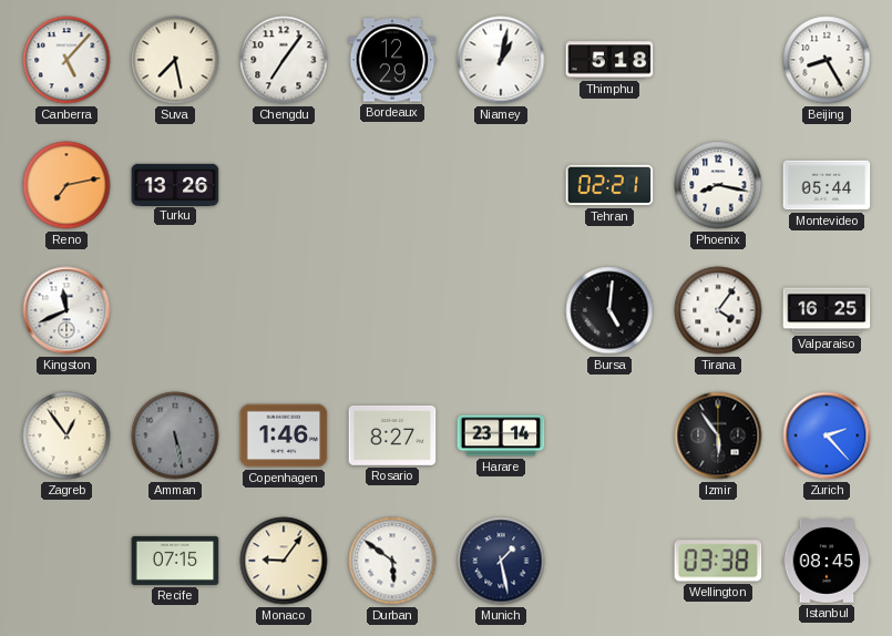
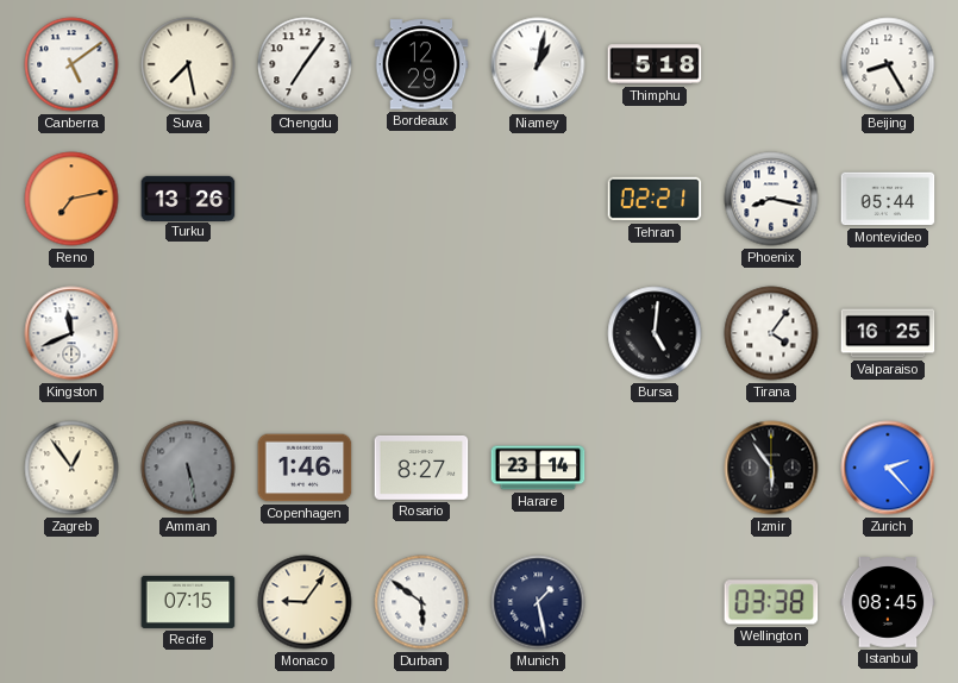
Canberra: 5:07 -> 5:09 (71, 64)
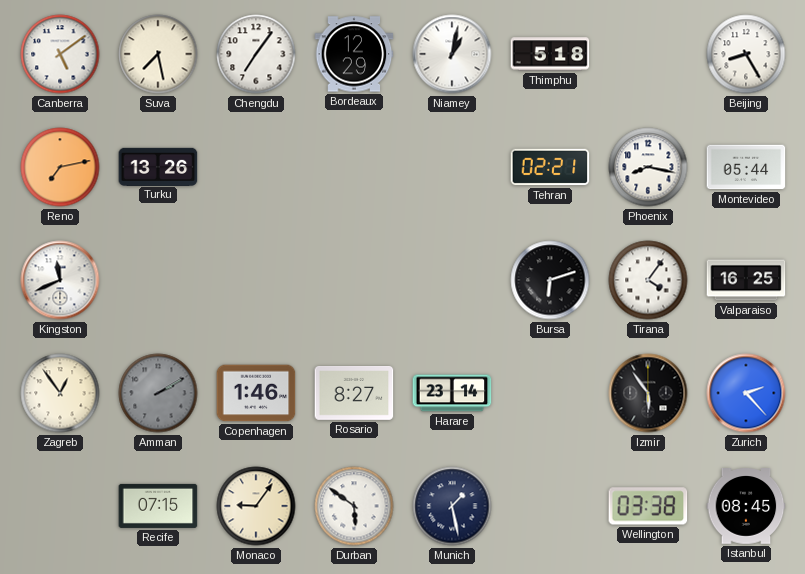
Bursa: 5:01 -> 6:12 (550, 280)
Amman: 5:28 -> 2:10 (158, 393)
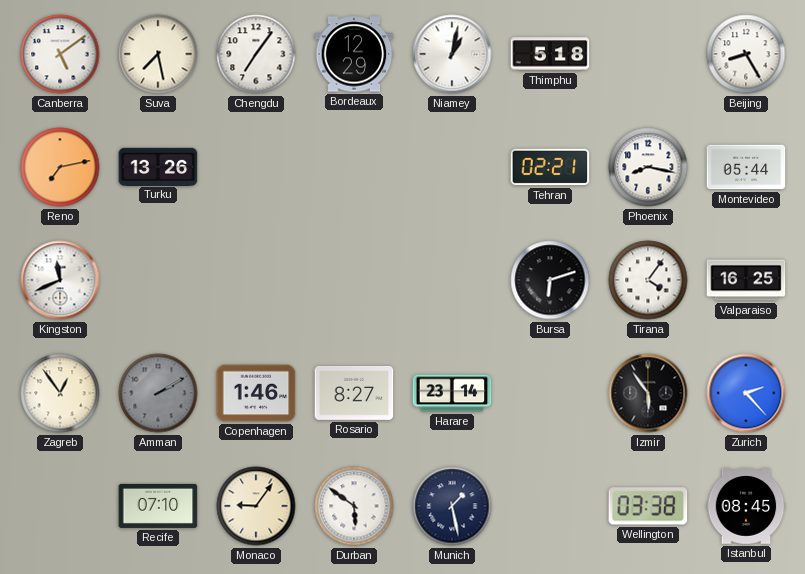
Recife: 07:15 -> 07:10 (158, 506)
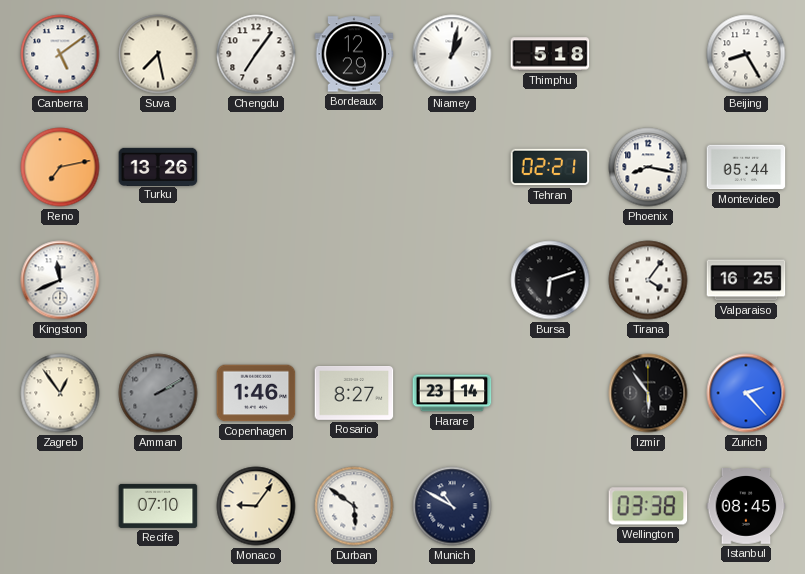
Munich: 1:28 -> 10:50 (452, 506)
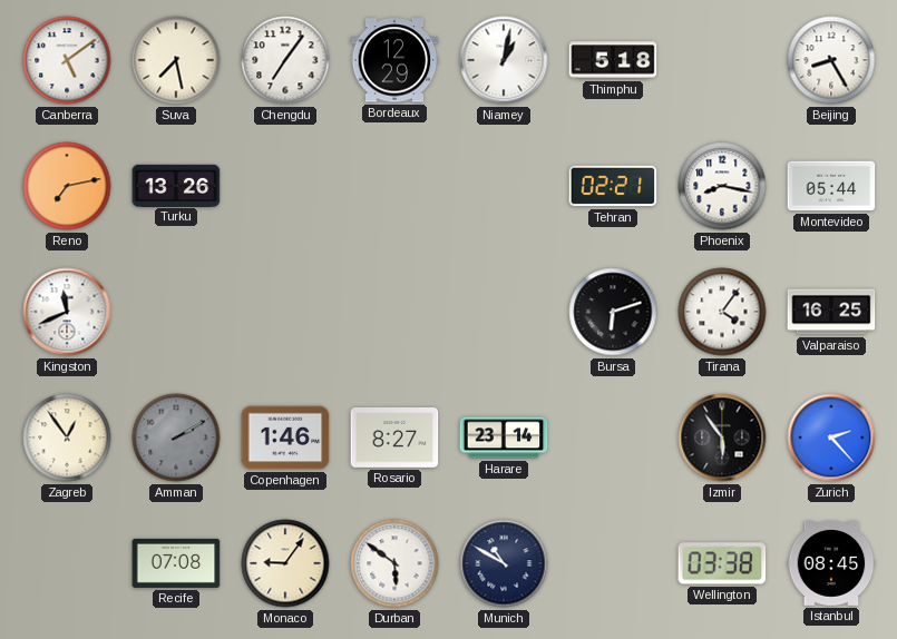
Recife: 07:10 -> 07:08 (176, 563)
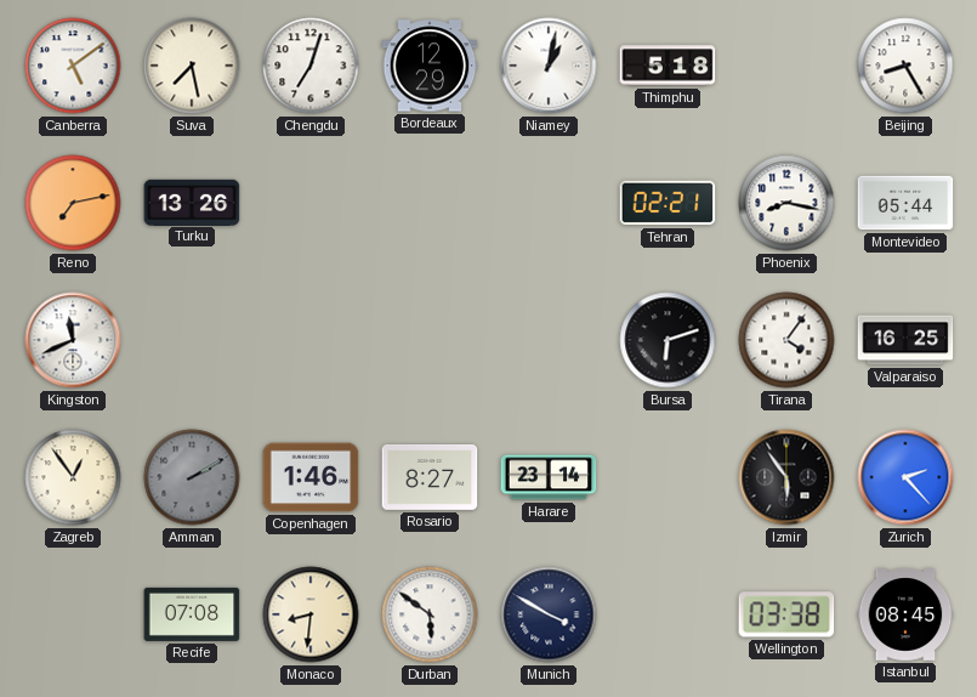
Chengdu: 7:06 -> 7:03 (311, 66)
Monaco: 9:06 -> 8:31 (311, 614)
Munich: 10:50 -> 3:50 (549, 614)
